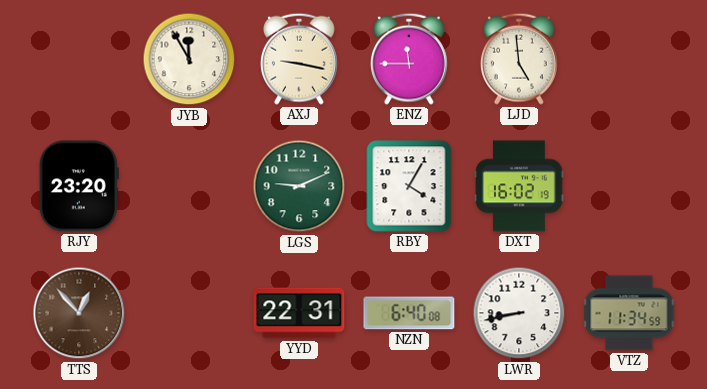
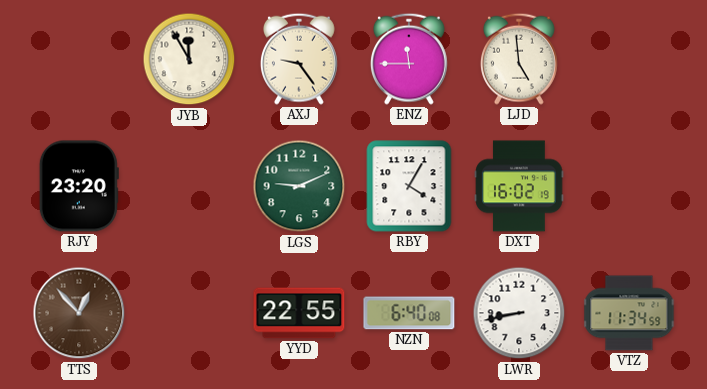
AXJ: 9:17 -> 9:24 (299, 59)
YYD: 22:31 -> 22:55 (299, 313)
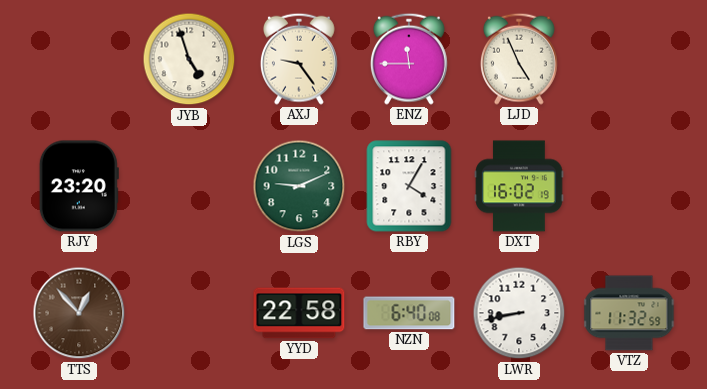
JYB: 11:55 -> 4:57 (189, 59)
LJD: 4:59 -> 4:56 (519, 59)
YYD: 22:55 -> 22:58 (299, 313)
VTZ: 11:34 -> 11:32 (629, 313)
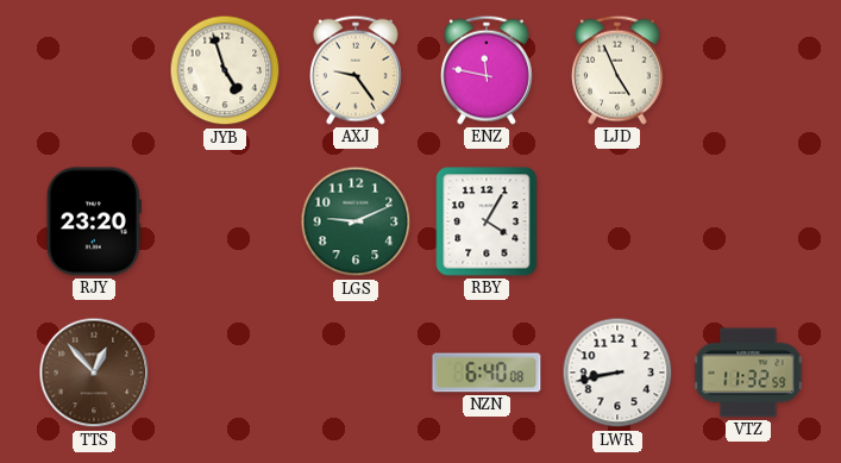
ENZ: 11:45 -> 11:47 (487, 70)
DXT: 16:02 -> none (519, 186)
YYD: 22:58 -> none (299, 313)
